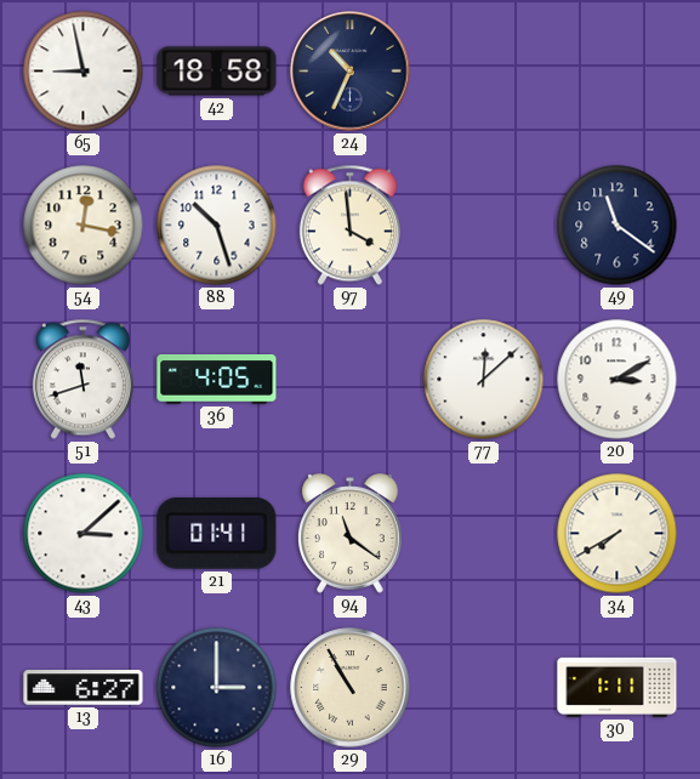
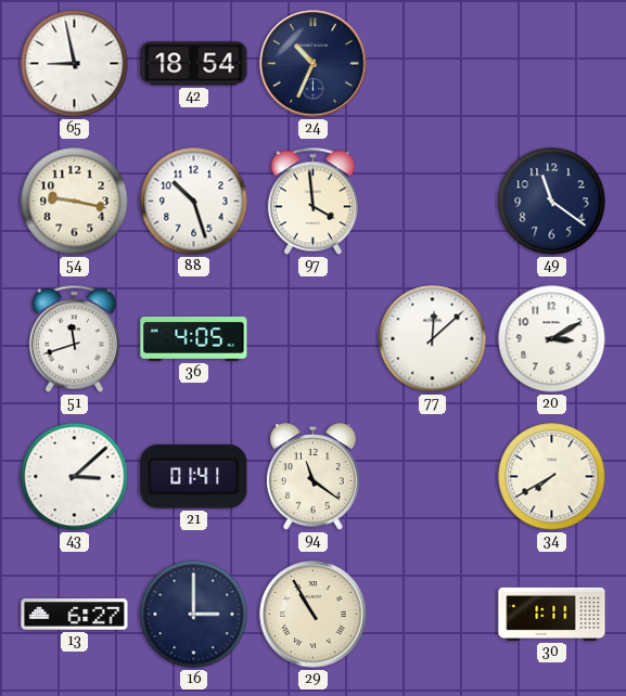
42: 18:58 -> 18:54 (194, 64)
54: 12:17 -> 9:17 (75, 202)
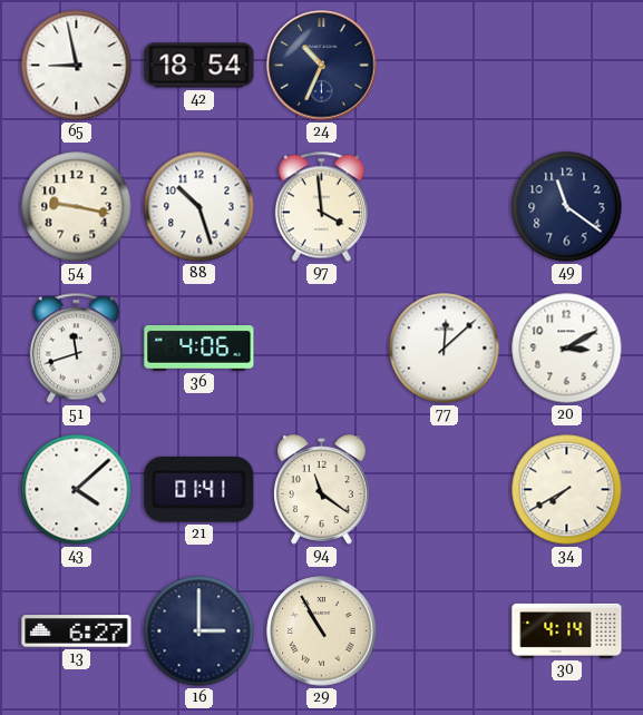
36: 4:05 -> 4:06 (199, 349)
43: 3:08 -> 4:08 (77, 490)
30: 1:11 -> 4:14 (567, 630)
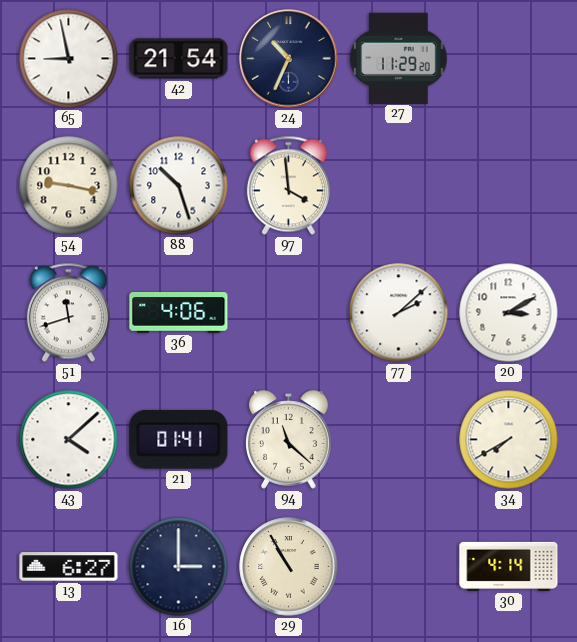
42: 18:54 -> 21:54 (179, 59)
27: none -> 11:29 (399, 58)
49: 11:21 -> none (567, 207)
77: 12:08 -> 2:08 (399, 313)
94: 11:21 -> 11:22 (289, 440)
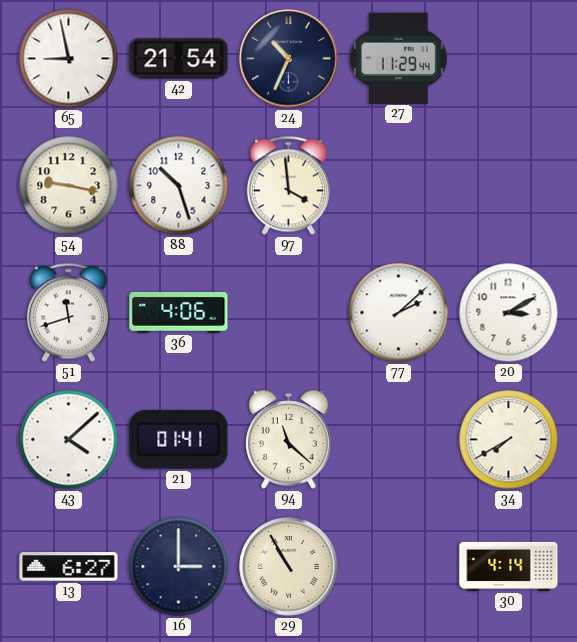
27: 11:29:20 -> 11:29:44 (399, 58)
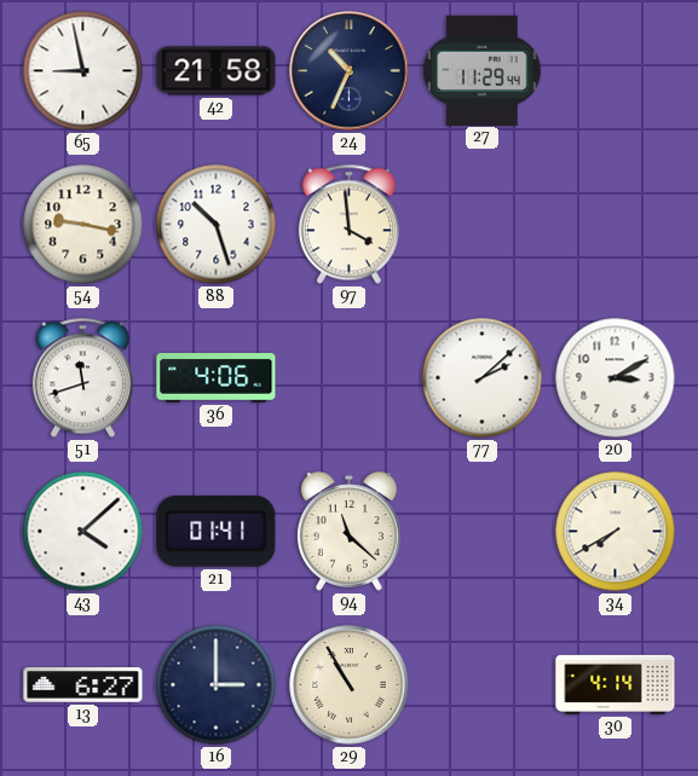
42: 21:54 -> 21:58 (217, 71)
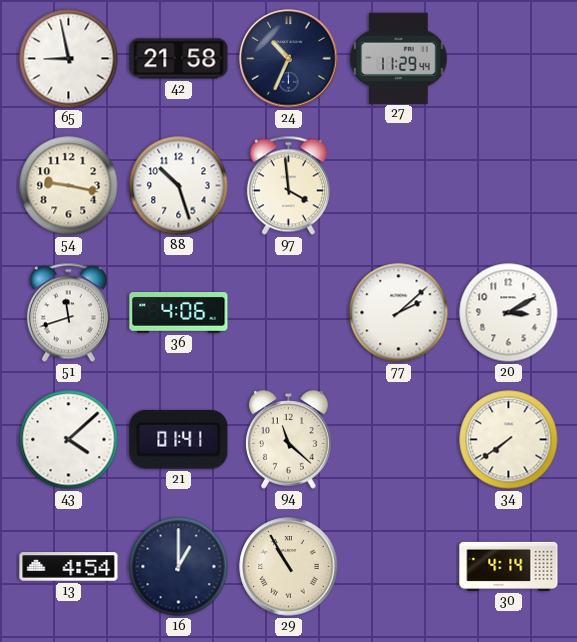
34: 7:40 -> 7:39 (509, 440)
13: 6:27 -> 4:54 (69, 567)
16: 3:00 -> 1:00 (179, 567)
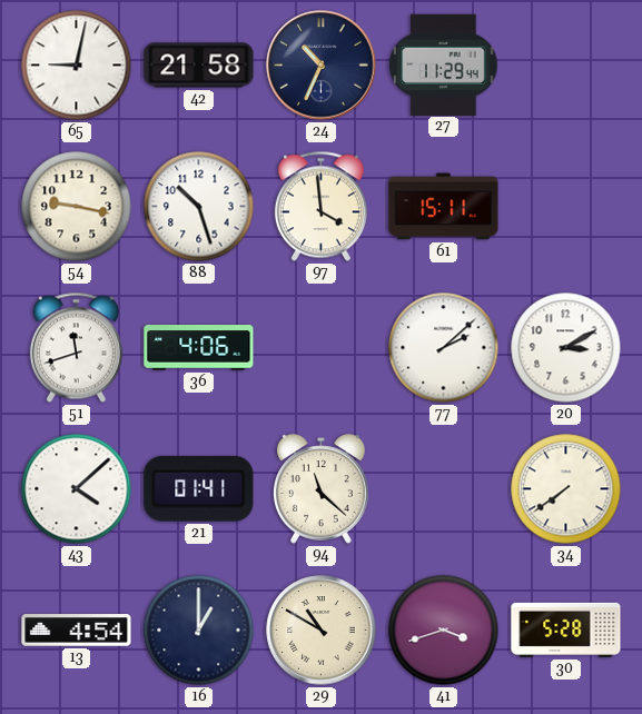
65: 8:58 -> 9:02 (77, 66)
61: none -> 15:11 (444, 207)
29: 10:55 -> 10:50 (322, 631)
41: none -> 3:42 (444, 631)
30: 4:14 -> 5:28 (566, 629)
